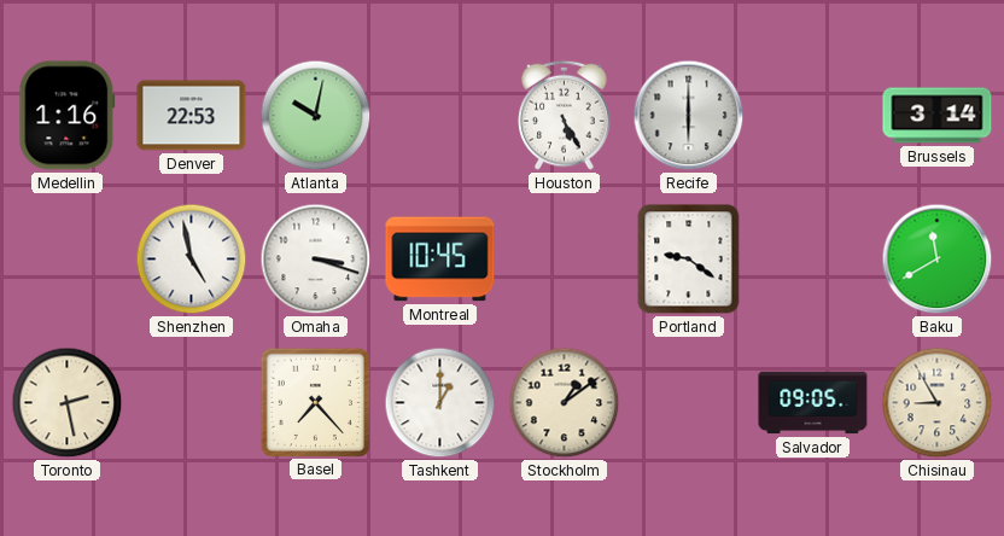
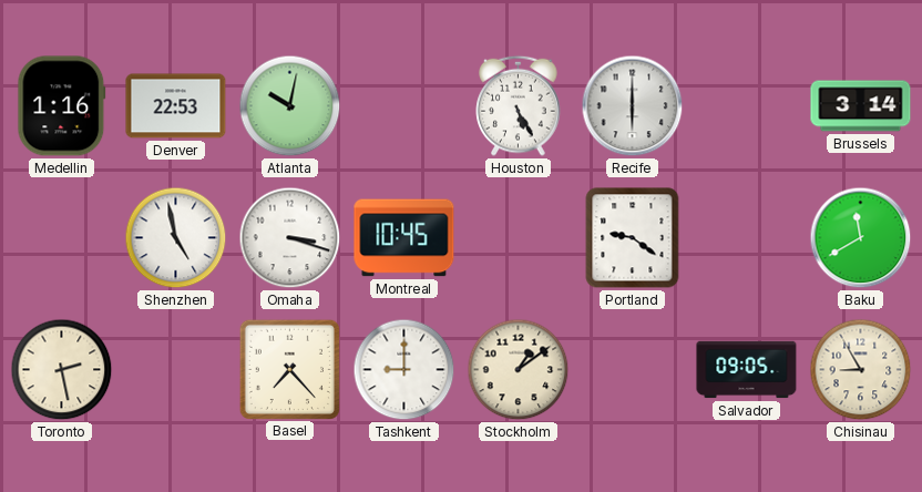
Tashkent: 1:00 -> 9:00 (404, 370)
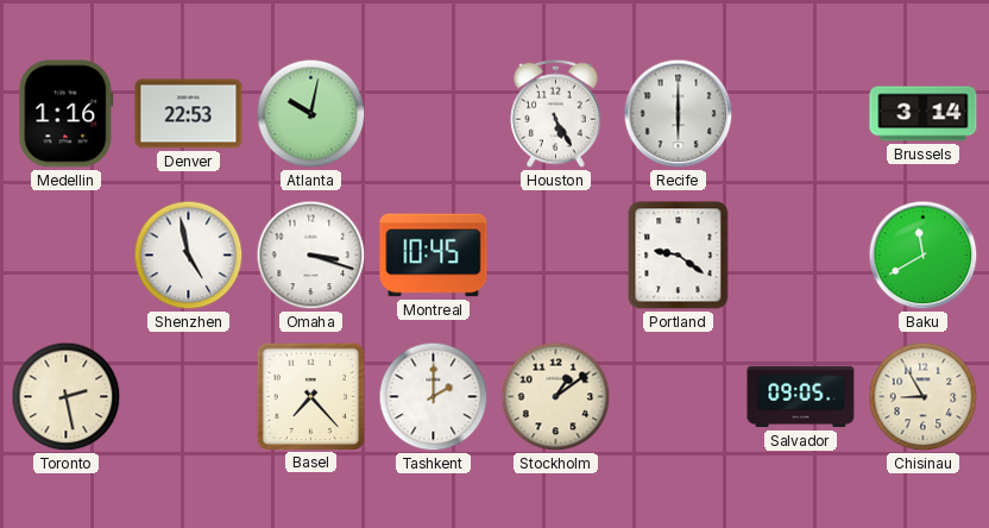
Tashkent: 9:00 -> 2:00 (434, 397)
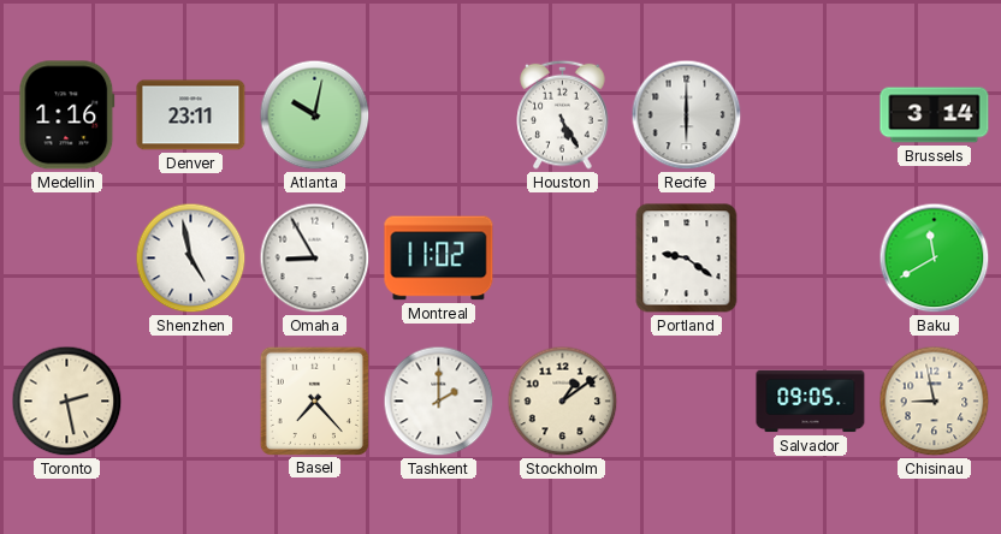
Denver: 22:53 -> 23:11 (191, 115)
Omaha: 3:18 -> 8:55 (315, 259)
Montreal: 10:45 -> 11:02 (439, 259)
Chisinau: 8:55 -> 8:58 (935, 402)
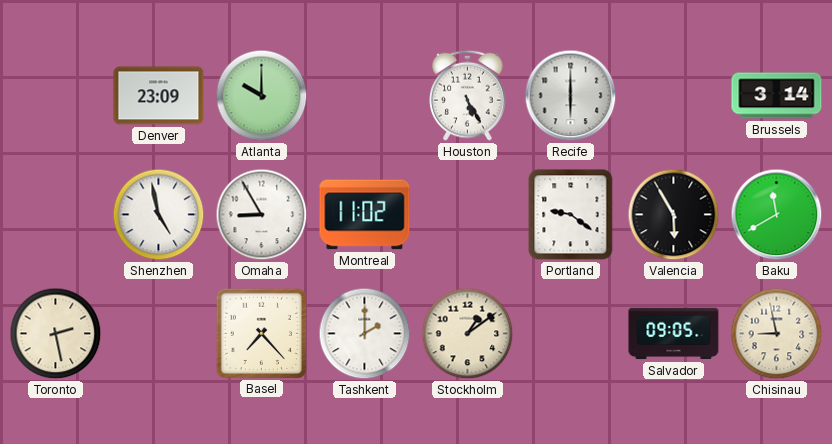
Medellin: 1:16 -> none (67, 115)
Denver: 23:11 -> 23:09 (159, 96)
Atlanta: 10:02 -> 10:00 (262, 96)
Valencia: none -> 5:55 (674, 215)
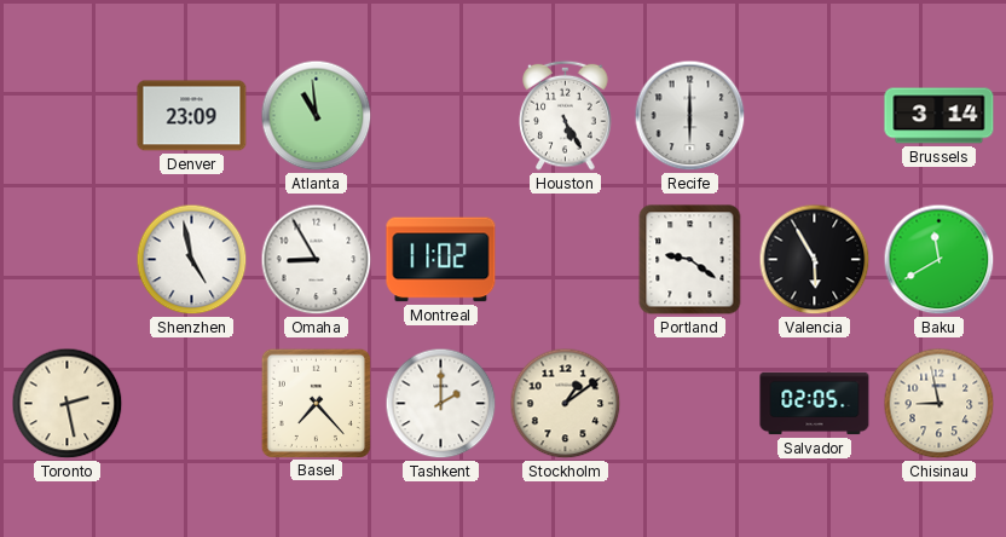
Atlanta: 10:00 -> 10:59 (317, 116)
Salvador: 09:05 -> 02:05 (815, 404)
